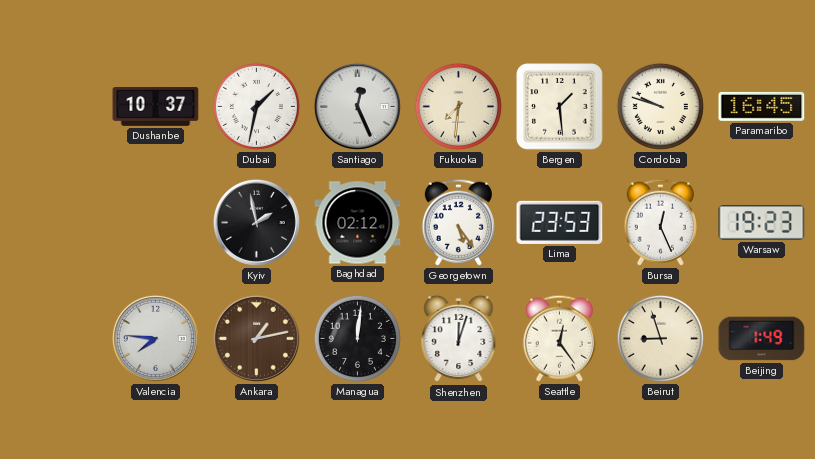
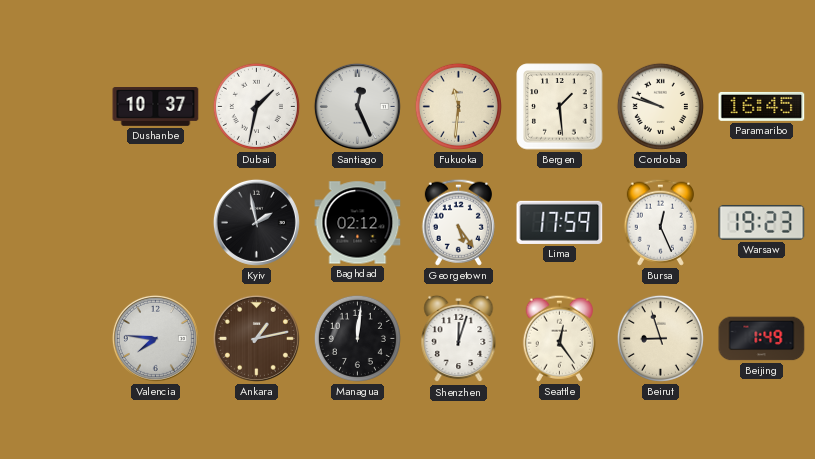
Fukuoka: 7:31 -> 11:31 (458, 106)
Lima: 23:53 -> 17:59 (560, 222)
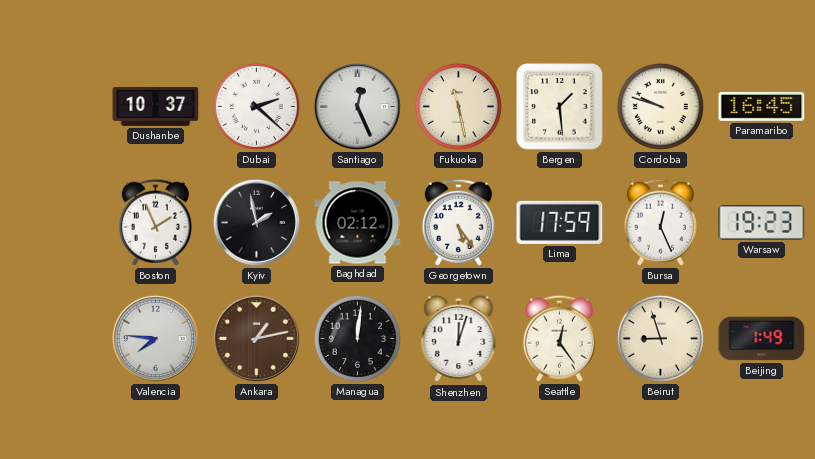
Dubai: 1:32 -> 2:22 (256, 106)
Fukuoka: 11:31 -> 11:28 (458, 106)
Boston: none -> 1:56 (155, 222)
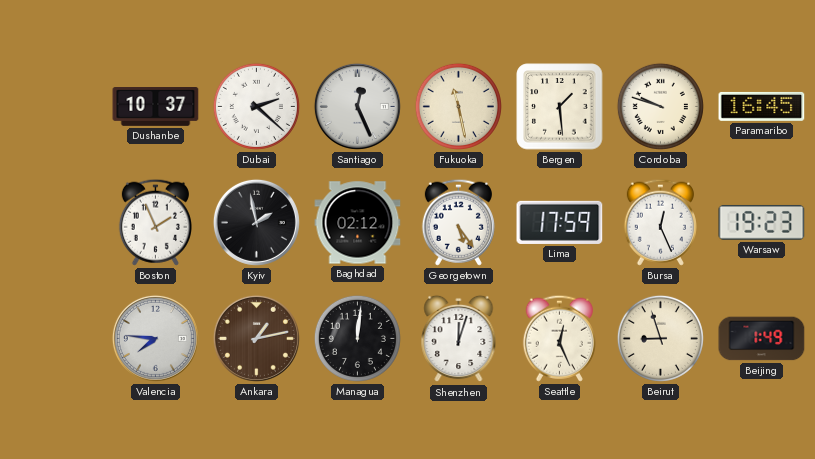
Seattle: 12:24 -> 12:26 (559, 338)
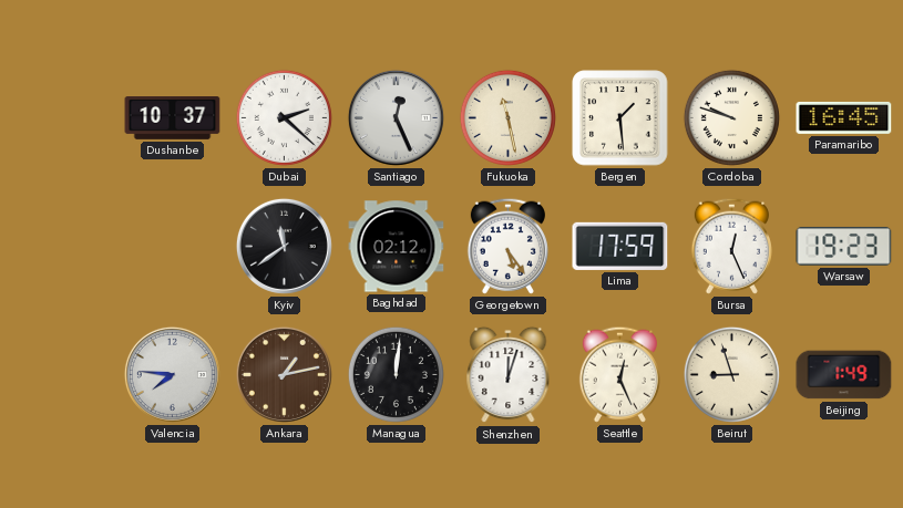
Boston: 1:56 -> none (155, 222)
Kyiv: 1:58 -> 11:39 (284, 246)
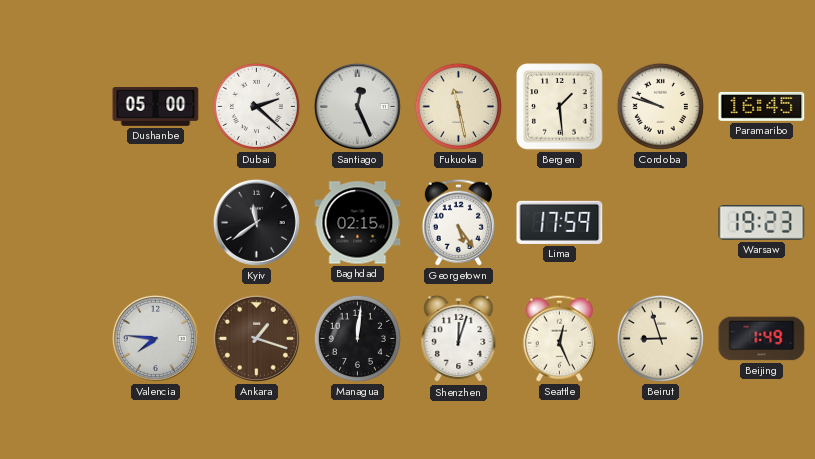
Dushanbe: 10:37 -> 05:00 (156, 107)
Baghdad: 02:12 -> 02:15 (358, 223)
Bursa: 12:26 -> none (731, 246)
Ankara: 1:13 -> 1:18 (256, 338)
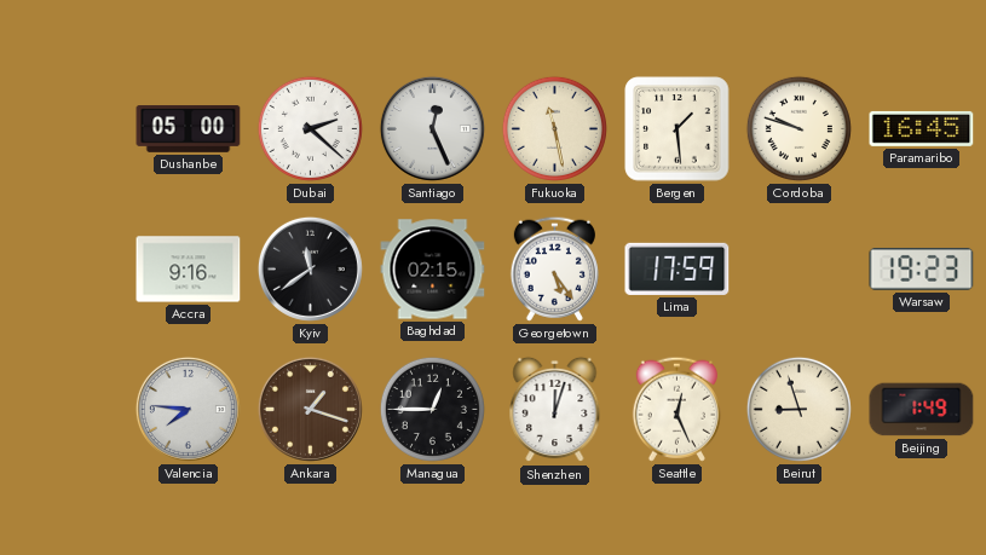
Accra: none -> 9:16 (189, 270)
Managua: 12:01 -> 12:45 (432, 409)
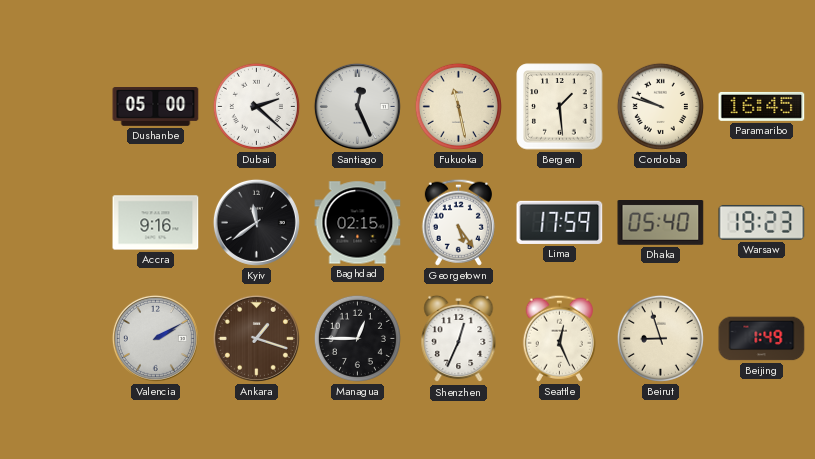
Dhaka: none -> 05:40 (661, 223)
Valencia: 7:46 -> 2:10 (155, 338)
Shenzhen: 12:03 -> 12:34 (459, 339)
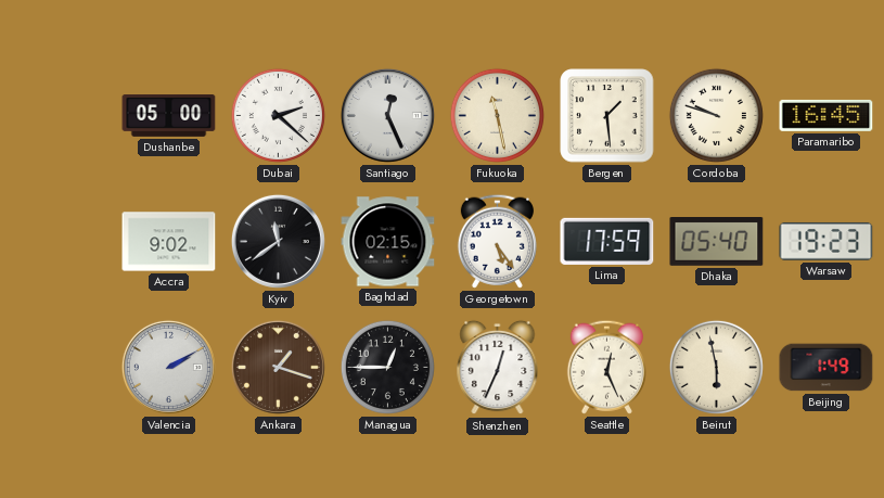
Accra: 9:16 -> 9:02 (169, 242)
Beirut: 8:57 -> 5:58 (716, 367)
